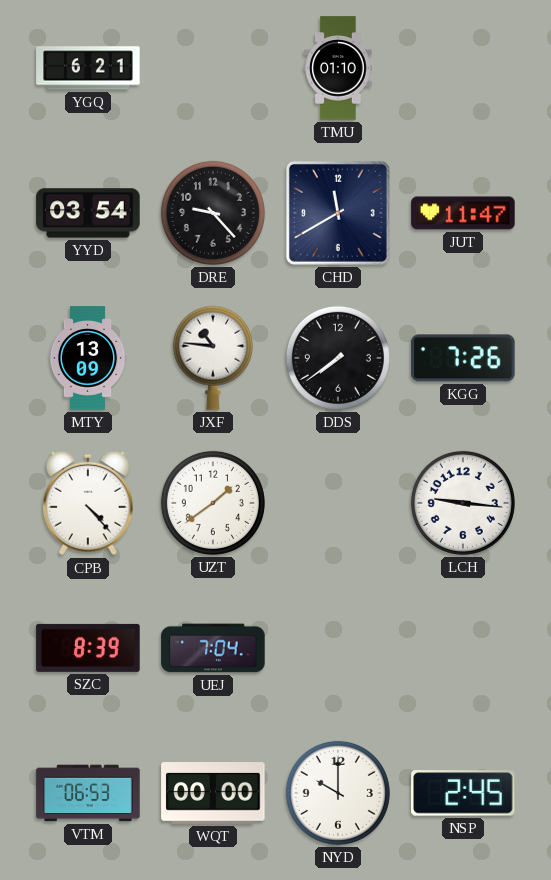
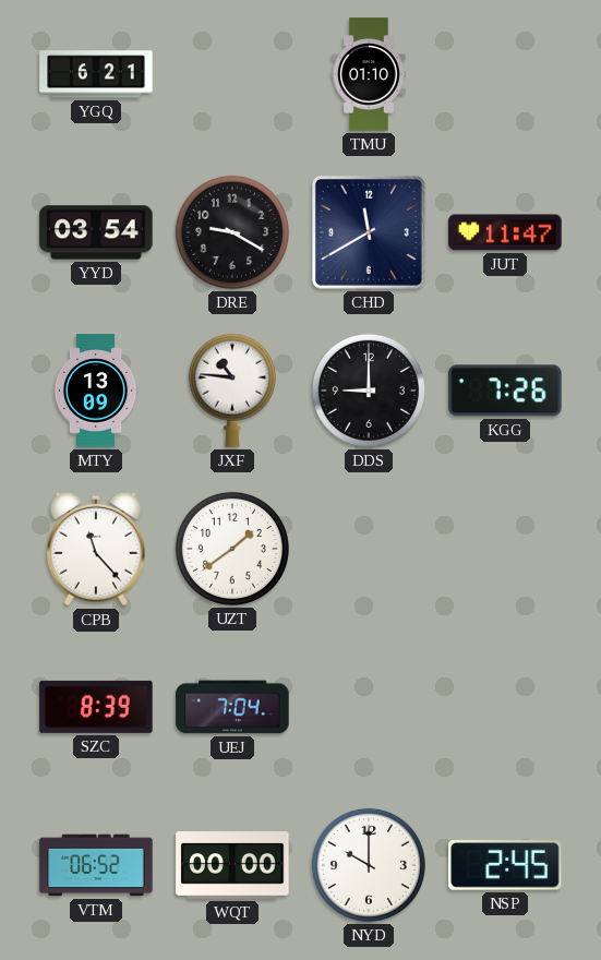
DRE: 9:23 -> 9:20 (232, 232)
DDS: 7:39 -> 9:00 (369, 391)
CPB: 4:23 -> 11:23 (97, 549)
LCH: 9:16 -> none (463, 503)
VTM: 06:53 -> 06:52 (96, 865)
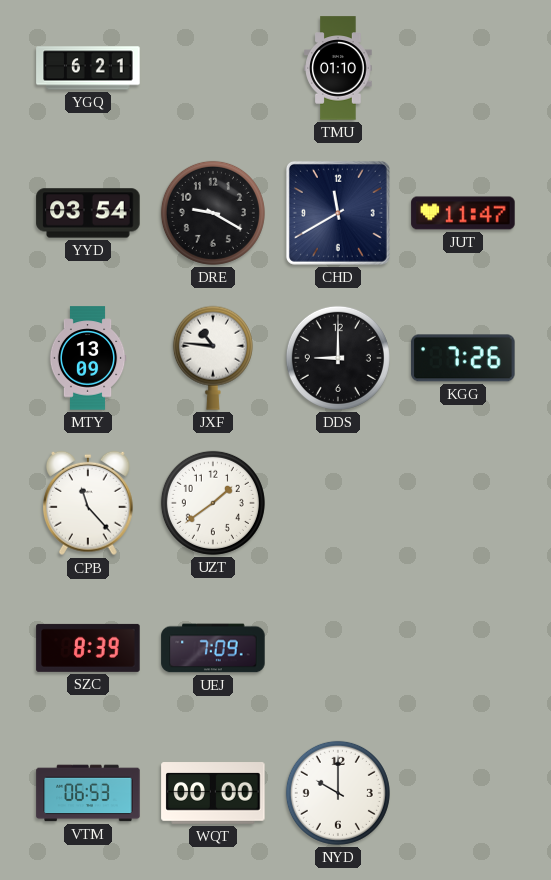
UEJ: 7:04 -> 7:09 (213, 648)
VTM: 06:52 -> 06:53 (88, 793)
NSP: 2:45 -> none (505, 865)
